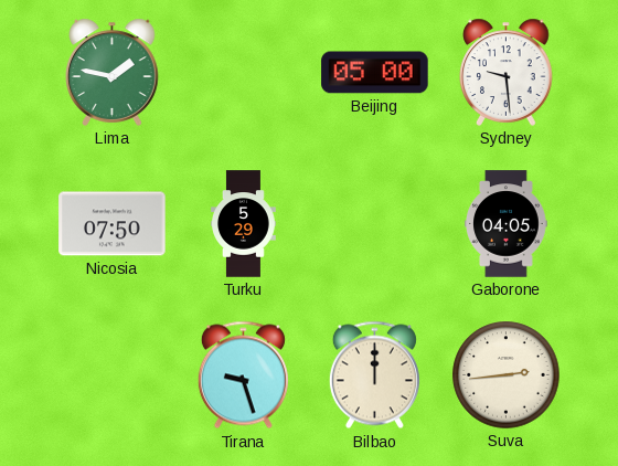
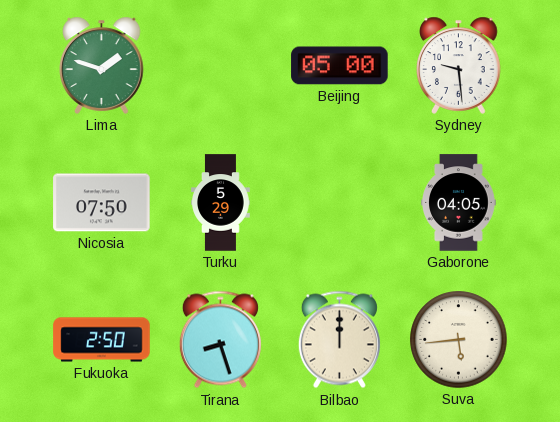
Lima: 1:47 -> 1:48 (102, 65)
Fukuoka: none -> 2:50 (102, 340)
Tirana: 9:27 -> 8:27 (220, 340)
Suva: 2:44 -> 5:44 (459, 340)
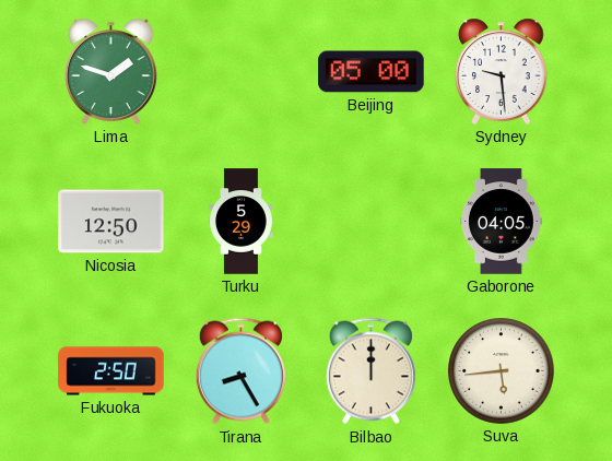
Nicosia: 07:50 -> 12:50 (111, 222)
Tirana: 8:27 -> 8:25 (240, 371)
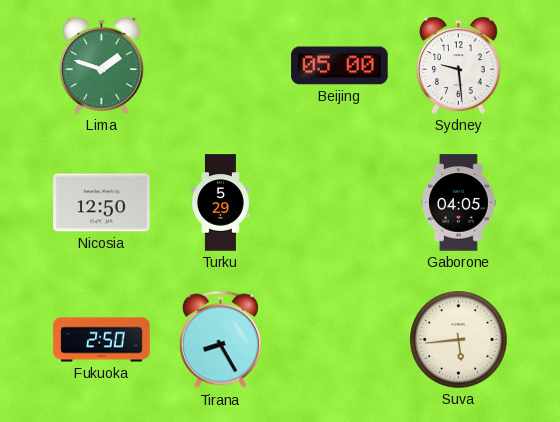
Bilbao: 12:00 -> none (370, 371)
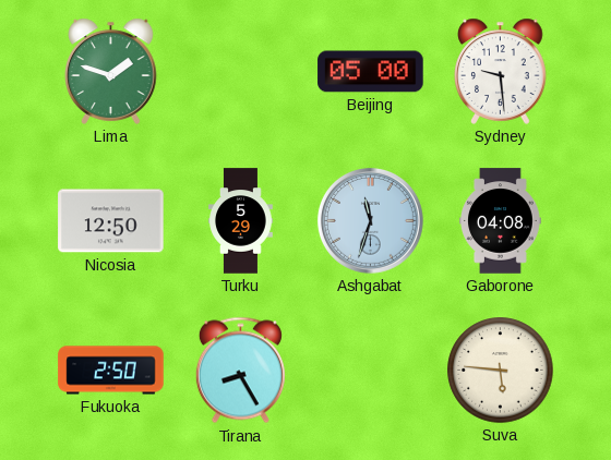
Ashgabat: none -> 11:33 (370, 220)
Gaborone: 04:05 -> 04:08 (501, 221)
Suva: 5:44 -> 5:46 (501, 371)
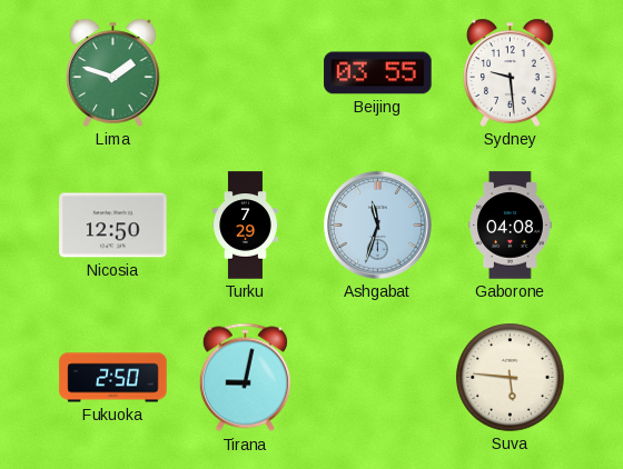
Beijing: 05:00 -> 03:55 (378, 73)
Turku: 5:29 -> 7:29 (246, 226)
Tirana: 8:25 -> 9:02 (245, 378)
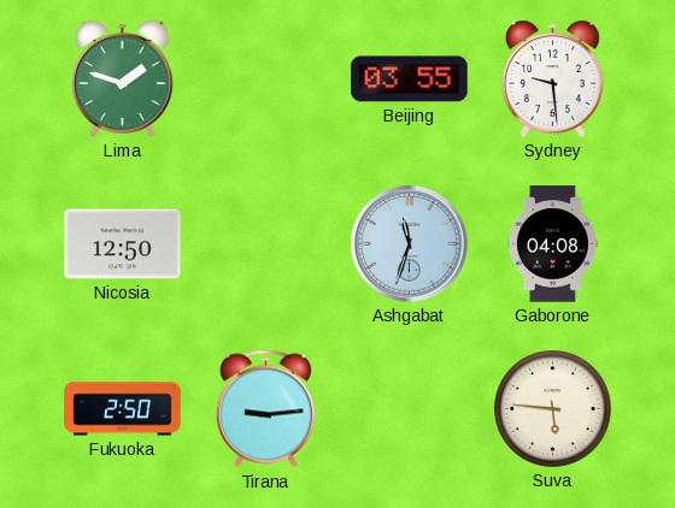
Turku: 7:29 -> none (246, 226)
Tirana: 9:02 -> 9:14 (265, 409)
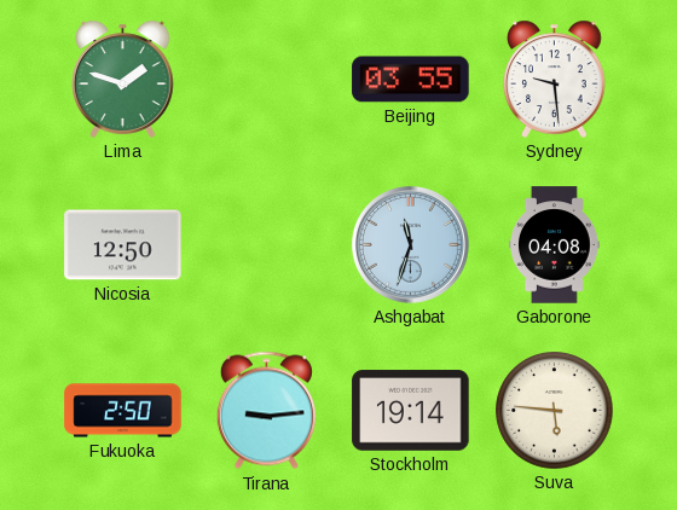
Stockholm: none -> 19:14 (411, 411)
